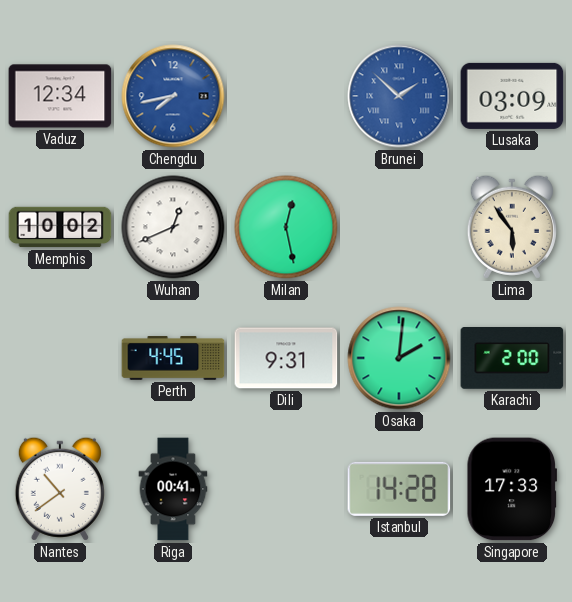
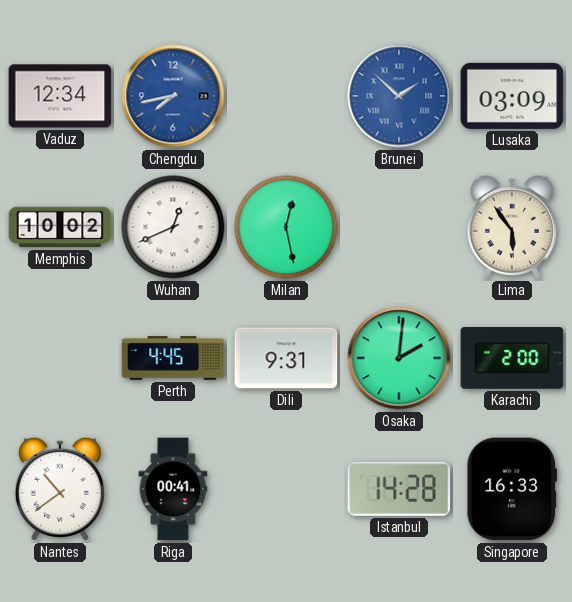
Singapore: 17:33 -> 16:33 (511, 489)
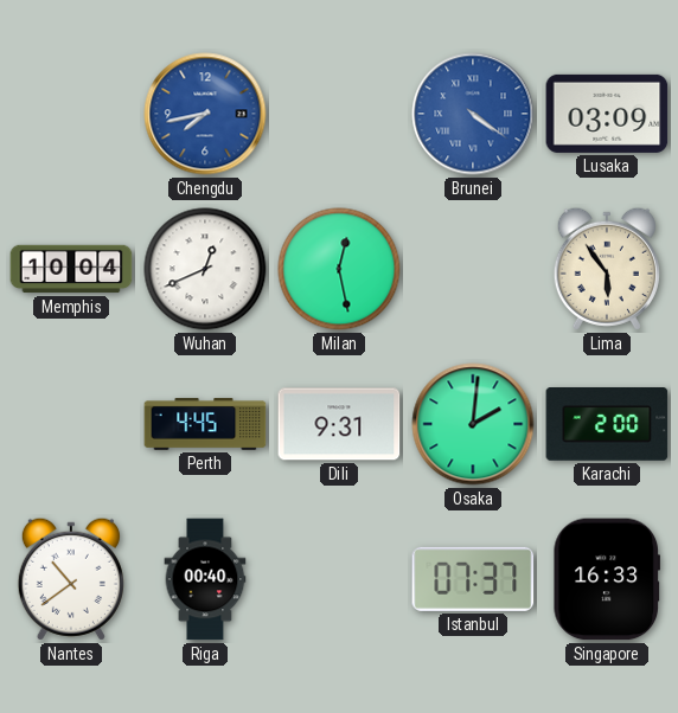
Vaduz: 12:34 -> none (60, 96)
Brunei: 1:52 -> 4:21 (473, 114)
Memphis: 10:02 -> 10:04 (71, 269)
Riga: 00:41 -> 00:40 (205, 579)
Istanbul: 14:28 -> 07:37 (473, 579)
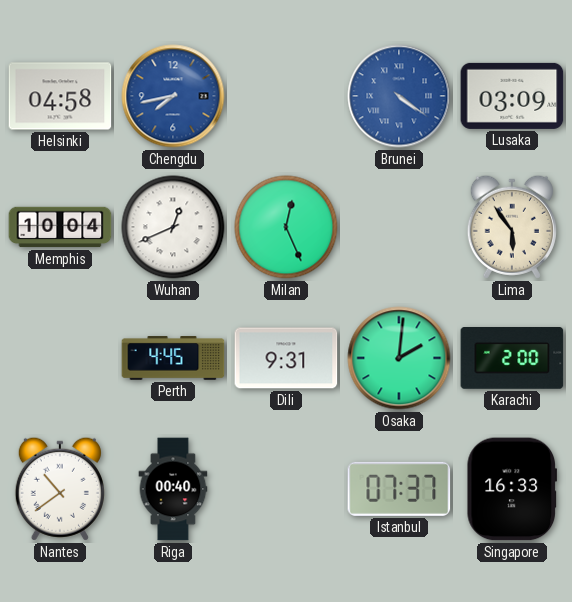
Helsinki: none -> 04:58 (60, 96)
Milan: 12:28 -> 12:26 (286, 227)
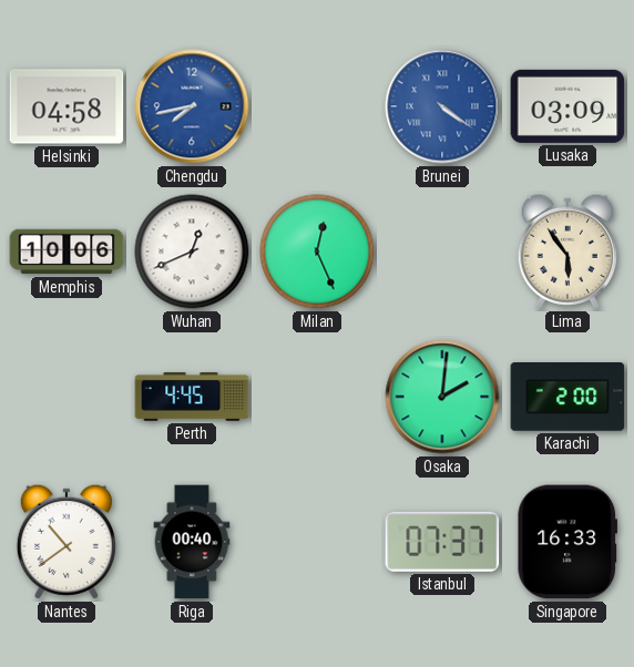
Memphis: 10:04 -> 10:06 (67, 252)
Dili: 9:31 -> none (286, 358)
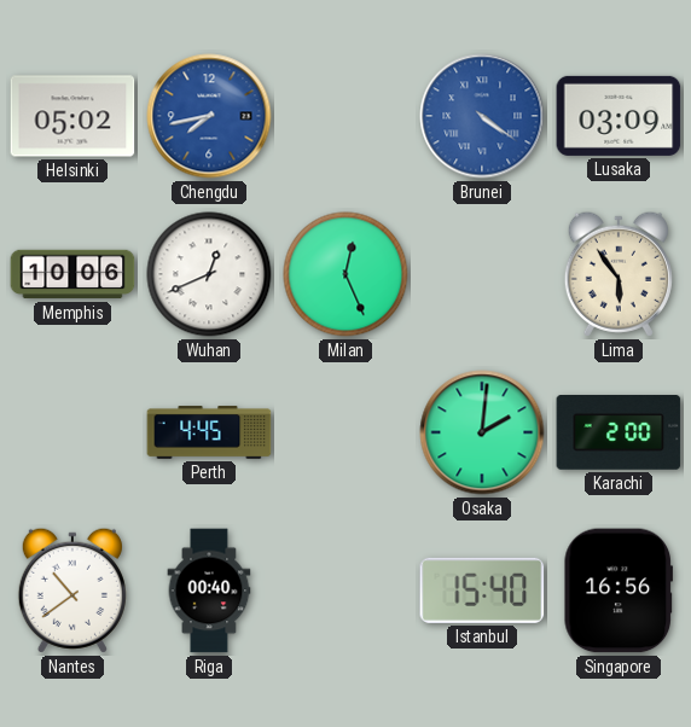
Helsinki: 04:58 -> 05:02 (72, 116)
Istanbul: 07:37 -> 15:40 (482, 591)
Singapore: 16:33 -> 16:56 (617, 591)
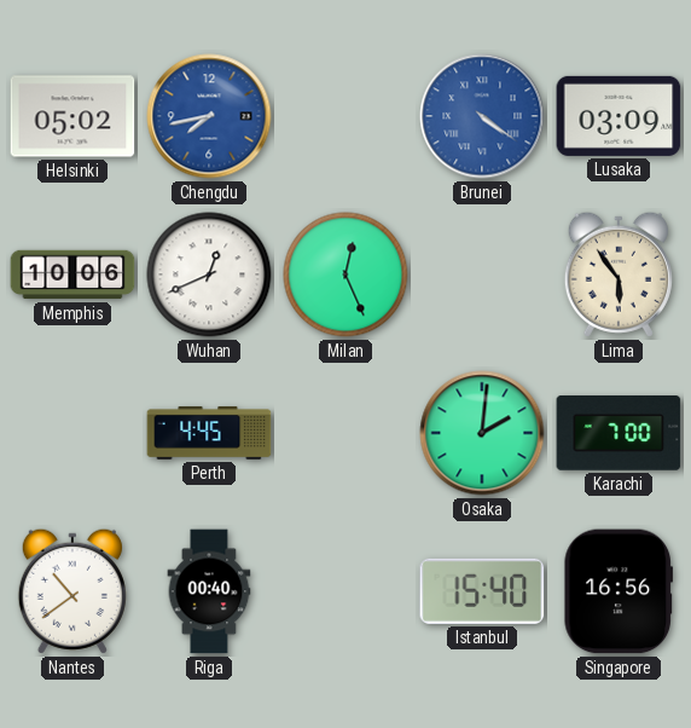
Karachi: 2:00 -> 7:00 (619, 434)
